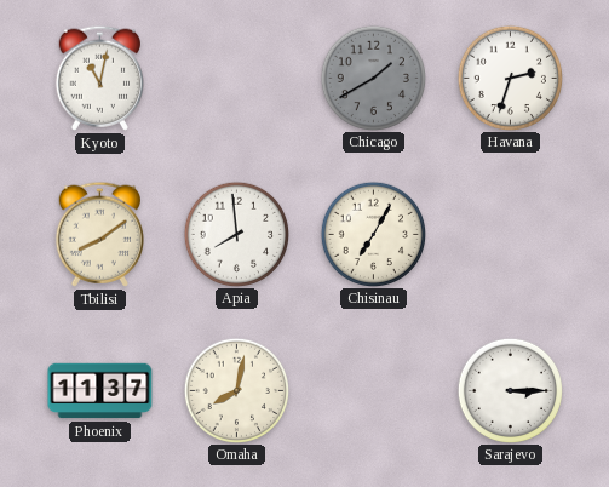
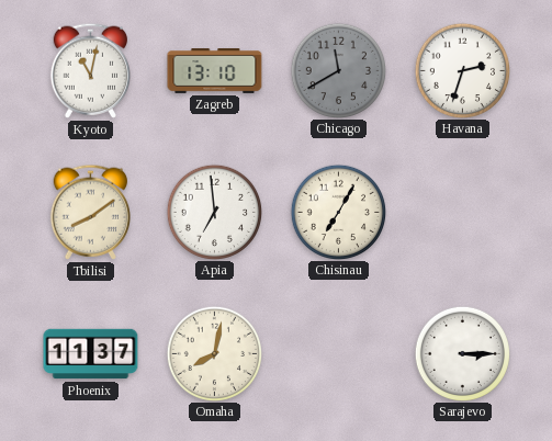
Zagreb: none -> 13:10 (215, 71)
Chicago: 1:40 -> 11:40 (338, 70)
Apia: 7:59 -> 6:59 (214, 212)
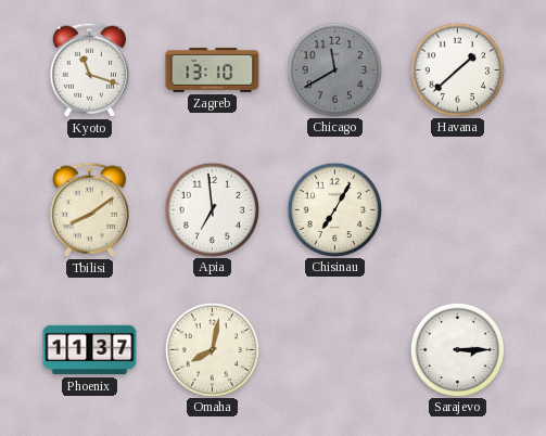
Kyoto: 11:02 -> 11:18 (89, 69)
Havana: 2:33 -> 1:38 (457, 69)
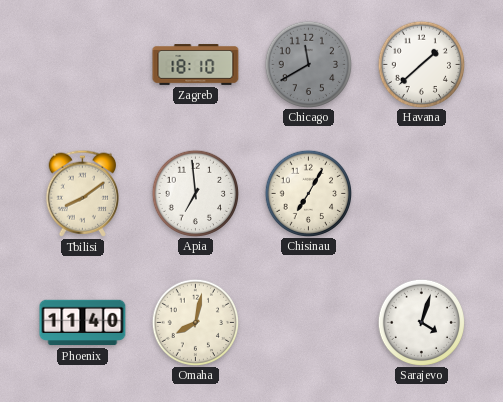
Kyoto: 11:18 -> none (89, 69)
Zagreb: 13:10 -> 18:10 (196, 65)
Phoenix: 11:37 -> 11:40 (83, 323)
Sarajevo: 3:15 -> 4:03 (421, 322)
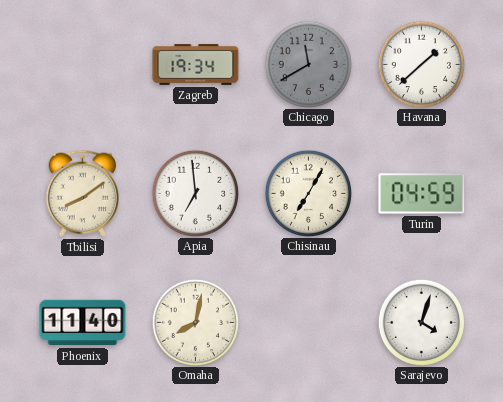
Zagreb: 18:10 -> 19:34 (196, 65)
Turin: none -> 04:59 (422, 194)
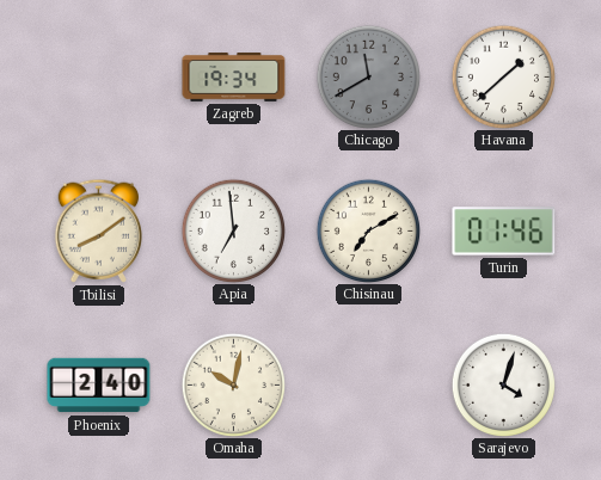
Chisinau: 7:05 -> 7:10 (368, 230)
Turin: 04:59 -> 01:46 (504, 232)
Phoenix: 11:40 -> 2:40 (99, 386)
Omaha: 8:02 -> 10:02 (233, 384)
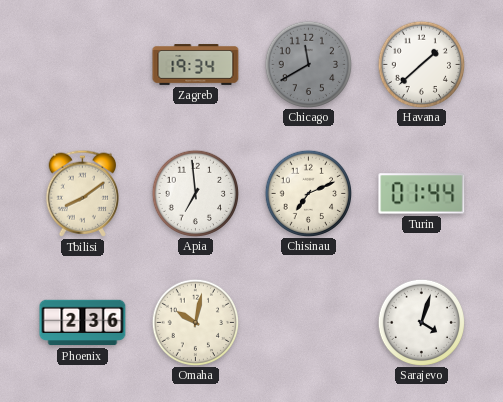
Chisinau: 7:10 -> 7:11 (308, 193)
Turin: 01:46 -> 01:44 (422, 194)
Phoenix: 2:40 -> 2:36 (83, 323)
